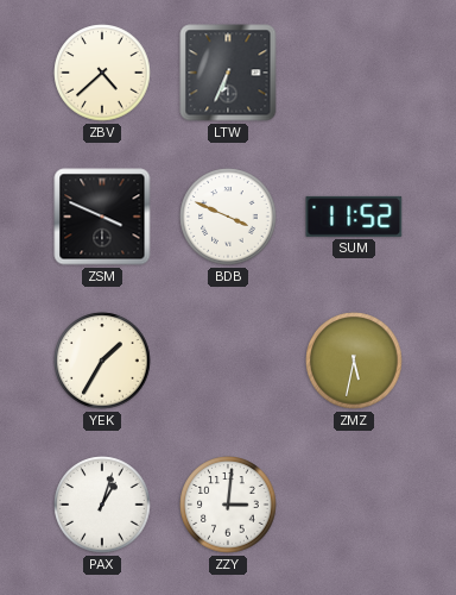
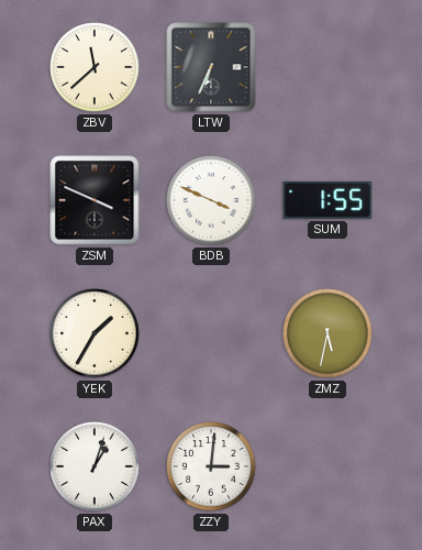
ZBV: 4:38 -> 11:38 (95, 67)
SUM: 11:52 -> 1:55 (327, 200)
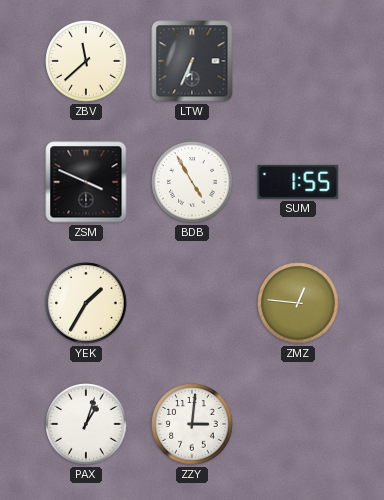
BDB: 3:49 -> 4:55 (192, 182)
ZMZ: 5:32 -> 12:46 (298, 303)
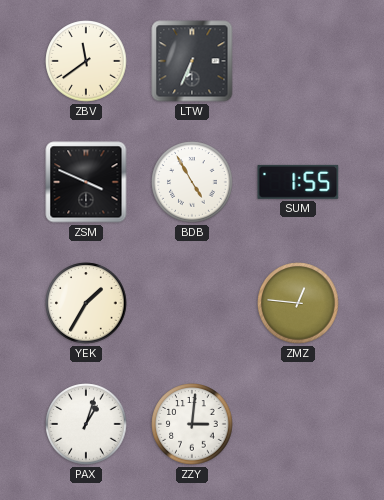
ZBV: 11:38 -> 11:39 (86, 61)
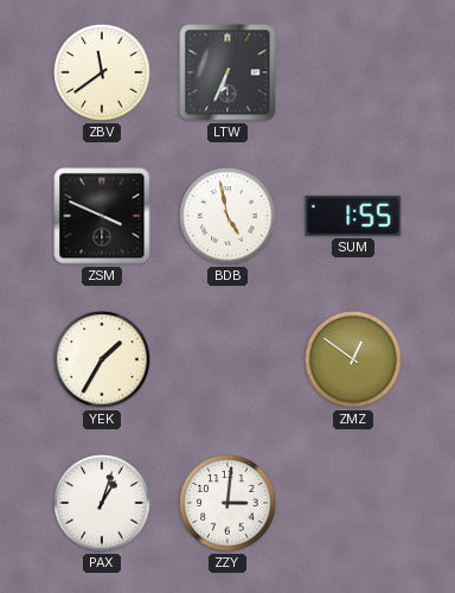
BDB: 4:55 -> 4:58 (227, 216)
ZMZ: 12:46 -> 12:51 (353, 359)
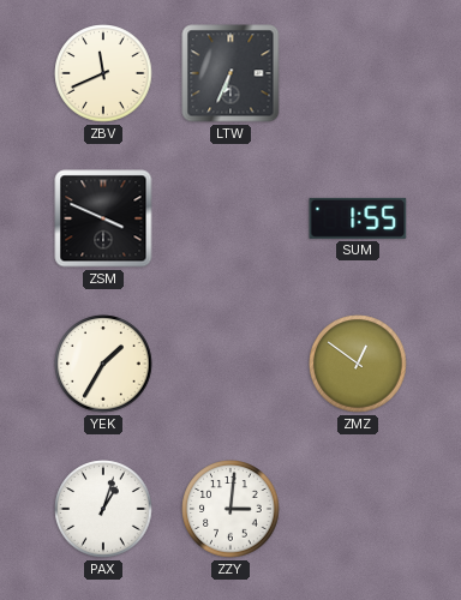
ZBV: 11:39 -> 11:41 (103, 73)
BDB: 4:58 -> none (227, 216)
